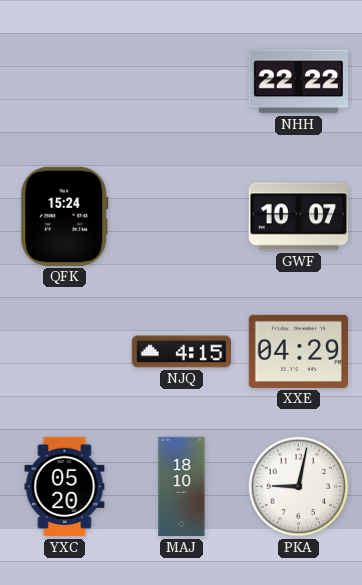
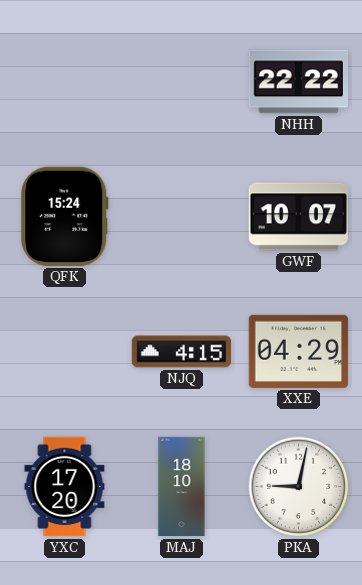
YXC: 05:20 -> 17:20 (65, 487)
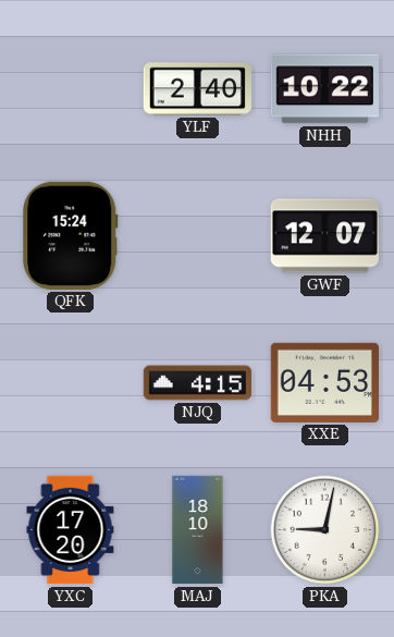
YLF: none -> 2:40 (197, 89)
NHH: 22:22 -> 10:22 (324, 89)
GWF: 10:07 -> 12:07 (324, 236)
XXE: 04:29 -> 04:53 (324, 382)
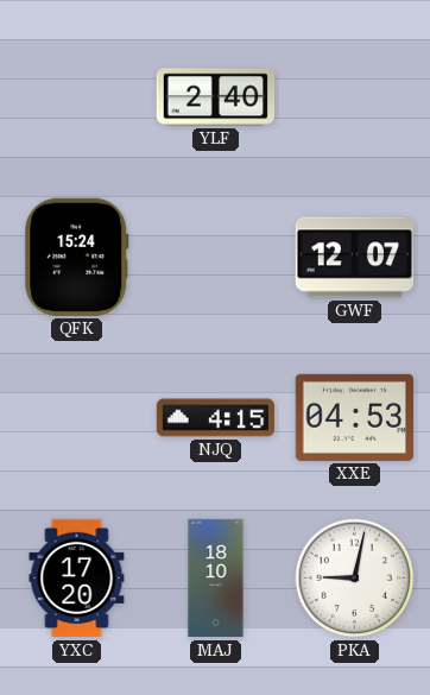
NHH: 10:22 -> none (324, 89)
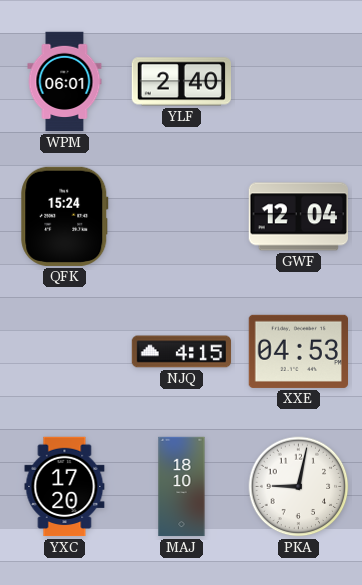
WPM: none -> 06:01 (65, 82)
GWF: 12:07 -> 12:04 (298, 217)
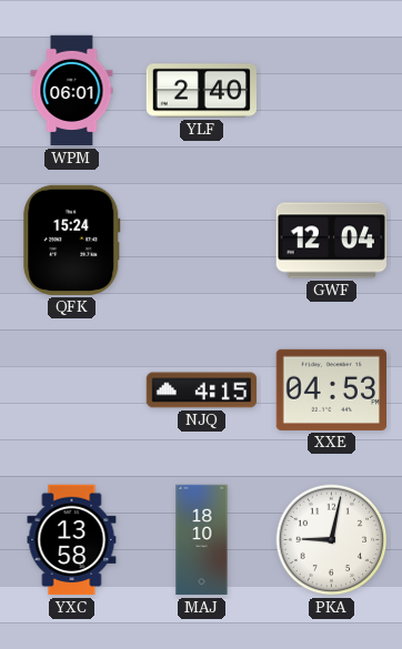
YXC: 17:20 -> 13:58 (72, 540)
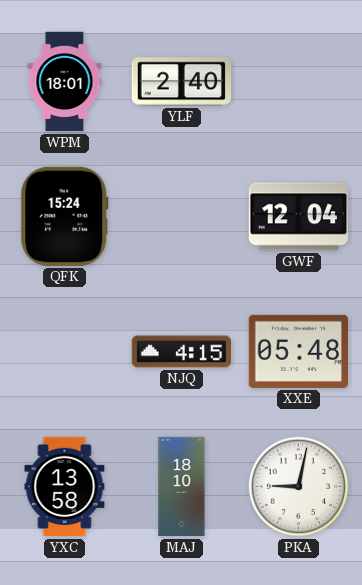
WPM: 06:01 -> 18:01 (65, 82)
XXE: 04:53 -> 05:48 (298, 351)
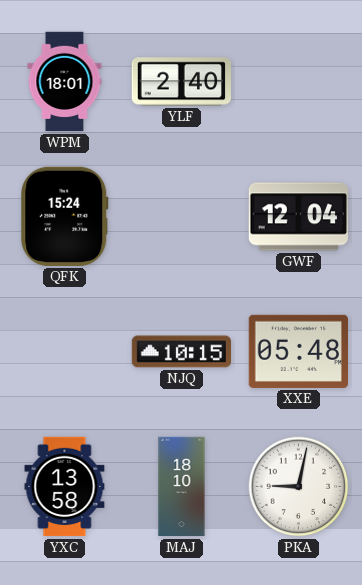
NJQ: 4:15 -> 10:15 (182, 352)
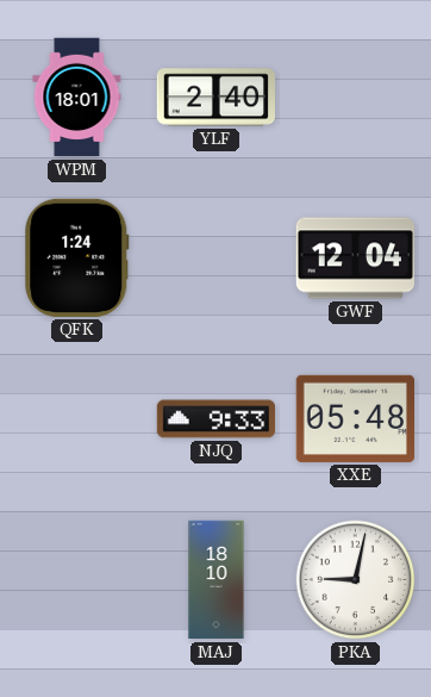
QFK: 15:24 -> 1:24 (77, 257)
NJQ: 10:15 -> 9:33 (217, 419)
YXC: 13:58 -> none (65, 487)
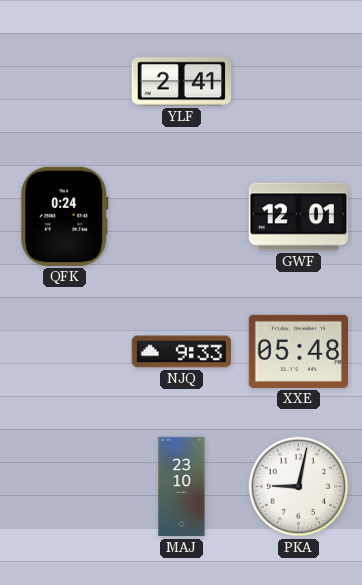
WPM: 18:01 -> none (77, 98)
YLF: 2:40 -> 2:41 (181, 82)
QFK: 1:24 -> 0:24 (65, 216)
GWF: 12:04 -> 12:01 (298, 217)
MAJ: 18:10 -> 23:10 (182, 487)
